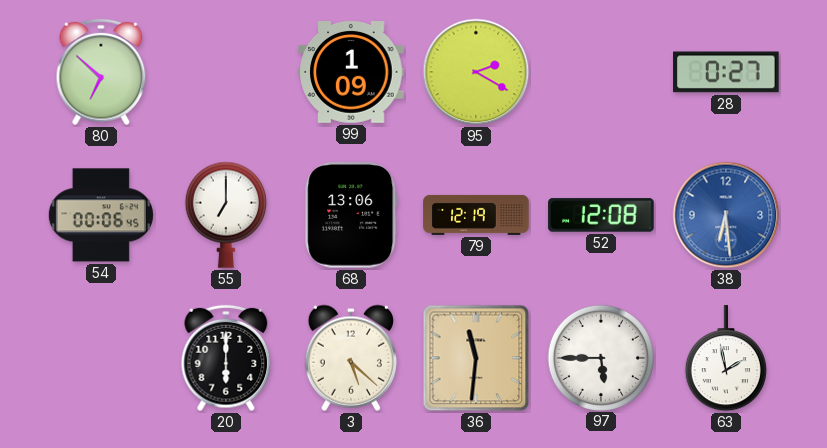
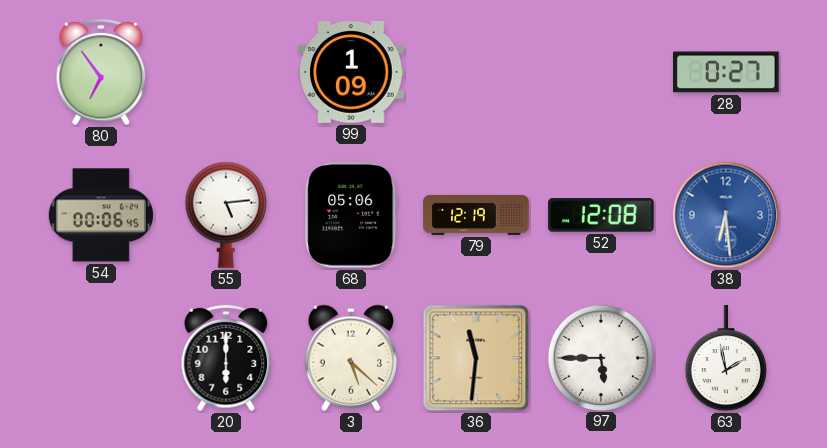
80: 6:52 -> 6:54 (101, 72)
95: 2:20 -> none (476, 72)
55: 7:00 -> 5:14 (226, 215)
68: 13:06 -> 05:06 (351, 215)
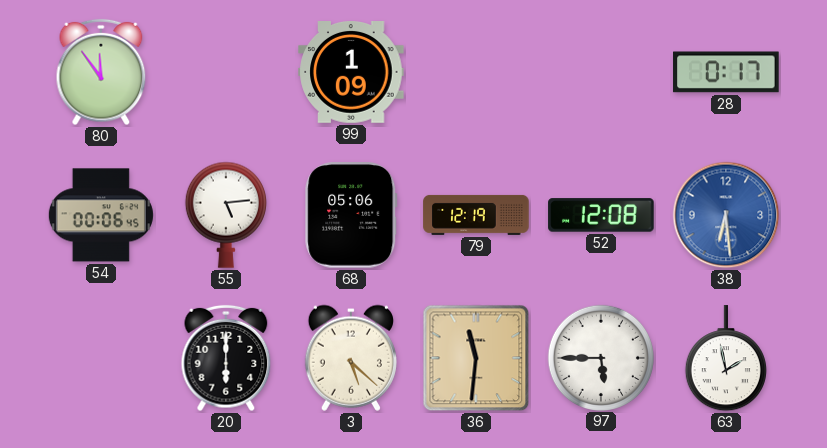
80: 6:54 -> 11:54 (101, 72)
28: 0:27 -> 0:17 (726, 72)
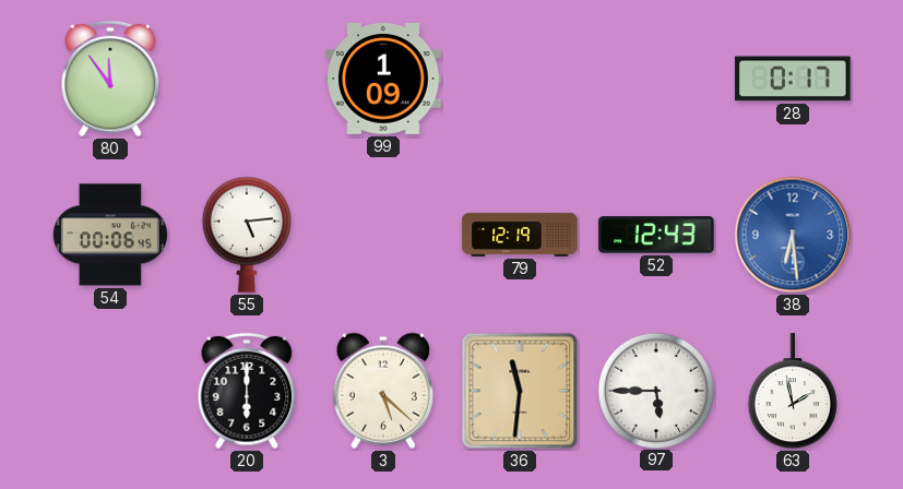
68: 05:06 -> none (351, 215)
52: 12:08 -> 12:43 (656, 235)
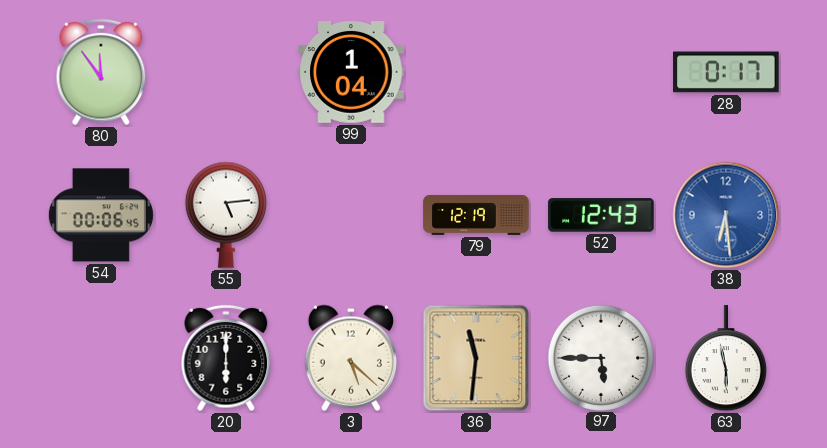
99: 1:09 -> 1:04 (351, 73)
63: 1:58 -> 5:58 (726, 359)
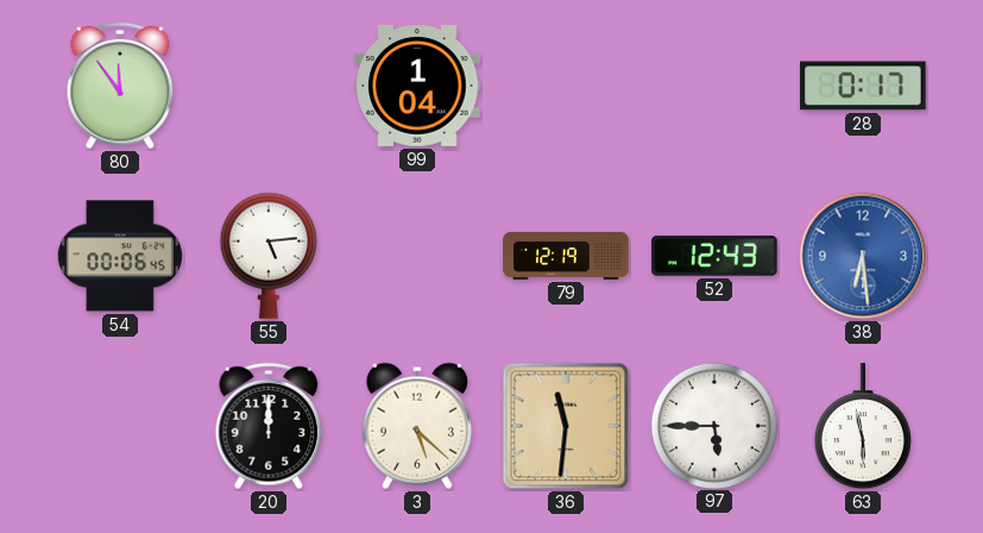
20: 6:00 -> 12:00 (269, 426)
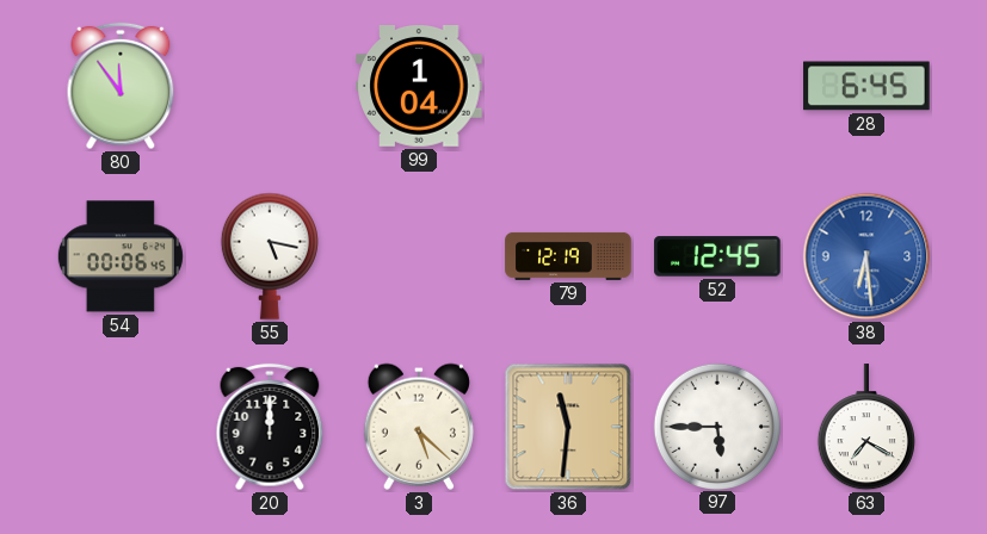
28: 0:17 -> 6:45 (866, 86)
55: 5:14 -> 5:17 (270, 256)
52: 12:43 -> 12:45 (717, 256)
63: 5:58 -> 7:20 (866, 428)
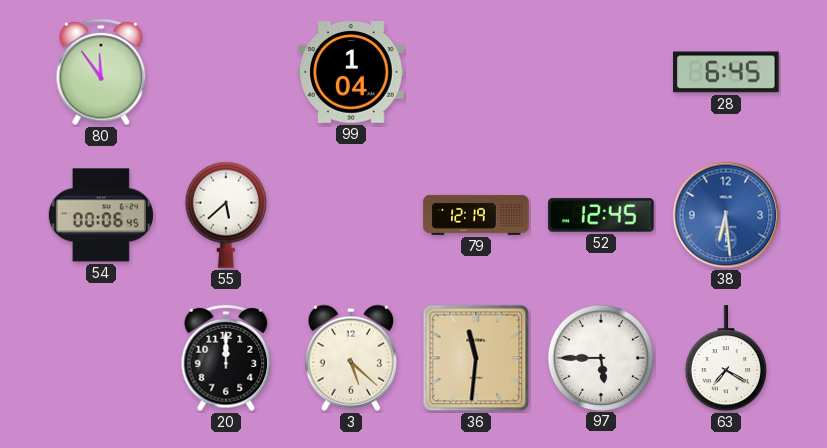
55: 5:17 -> 5:38 (226, 215)
